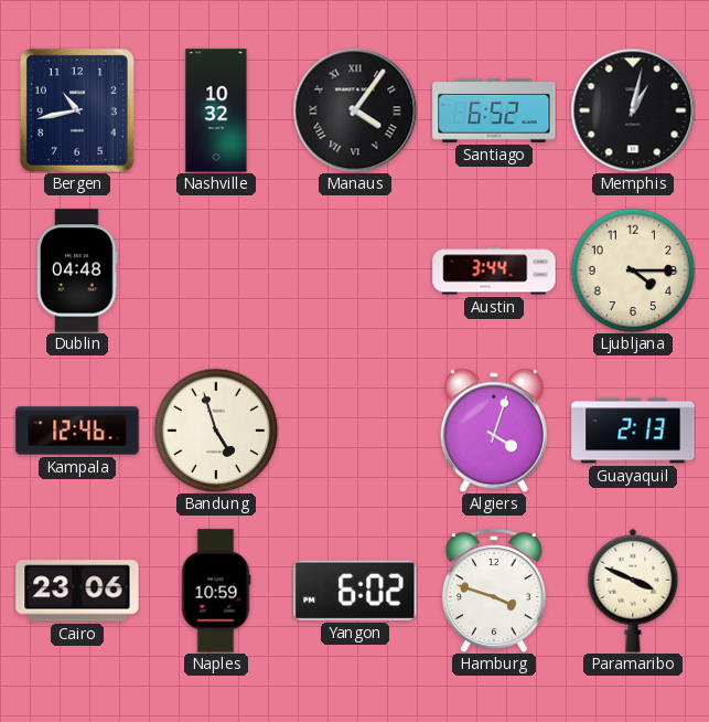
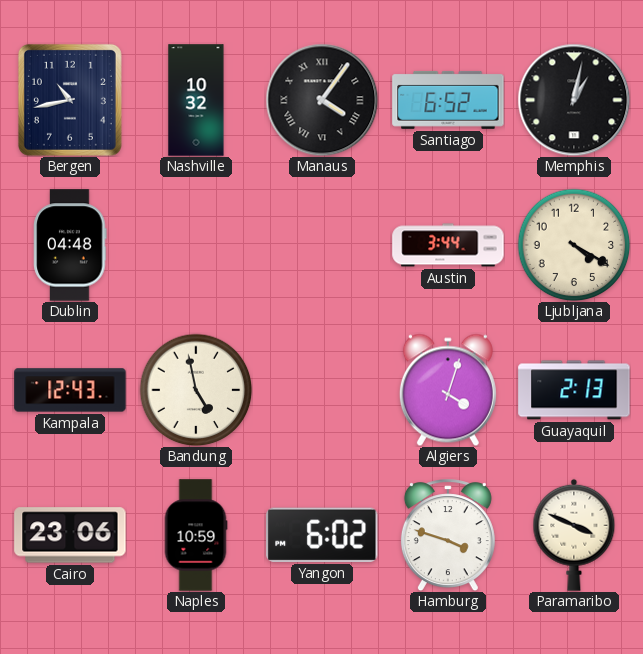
Ljubljana: 4:15 -> 4:20 (574, 245)
Kampala: 12:46 -> 12:43 (70, 390)
Bandung: 4:57 -> 4:58 (196, 390)
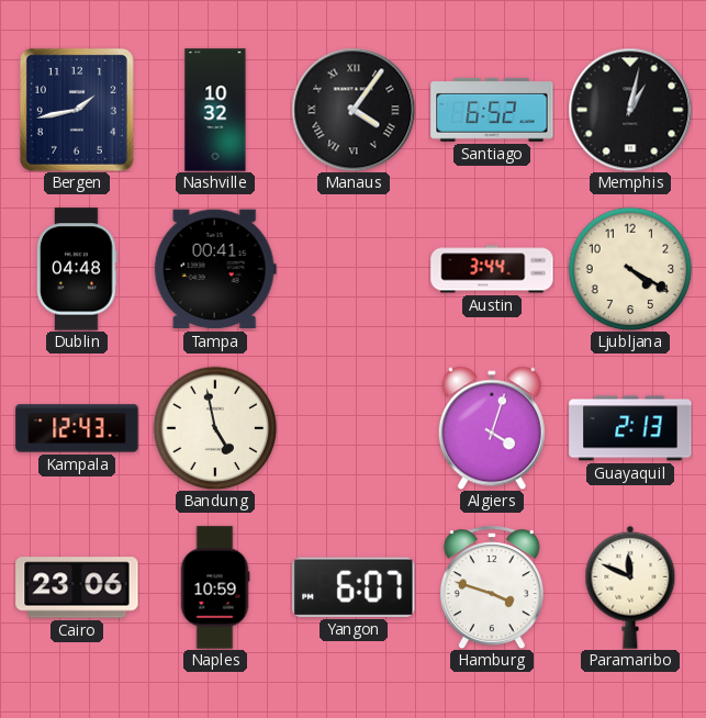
Bergen: 10:43 -> 1:43 (77, 110)
Tampa: none -> 00:41 (215, 269)
Yangon: 6:02 -> 6:07 (354, 587)
Paramaribo: 3:49 -> 11:49 (630, 587)
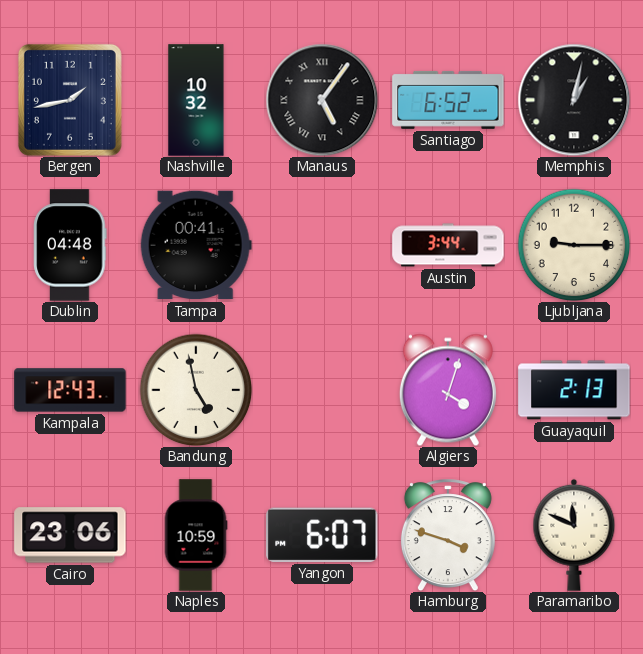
Manaus: 4:06 -> 5:06 (322, 100)
Ljubljana: 4:20 -> 9:15 (574, 245)
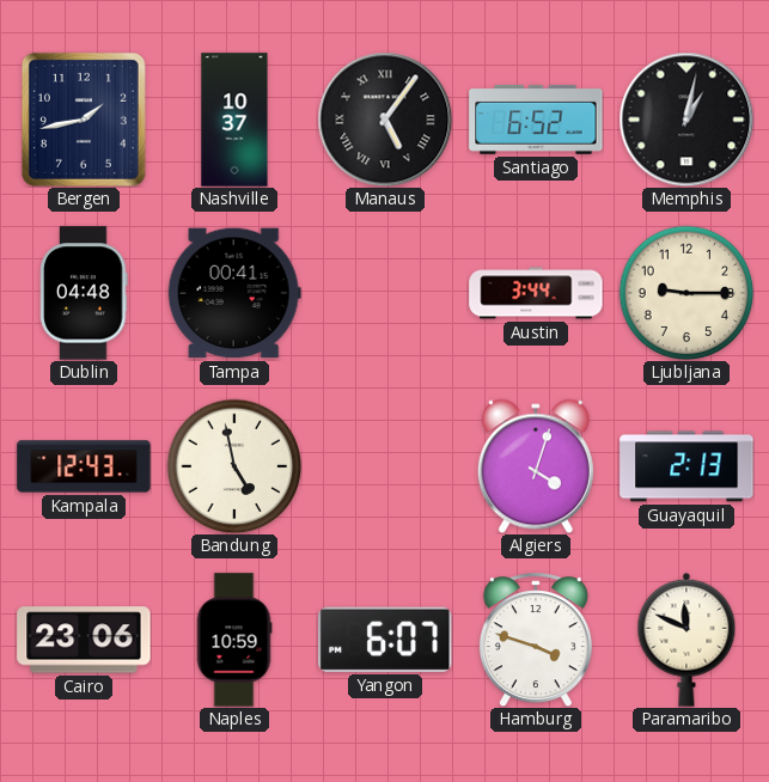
Nashville: 10:32 -> 10:37 (234, 120)
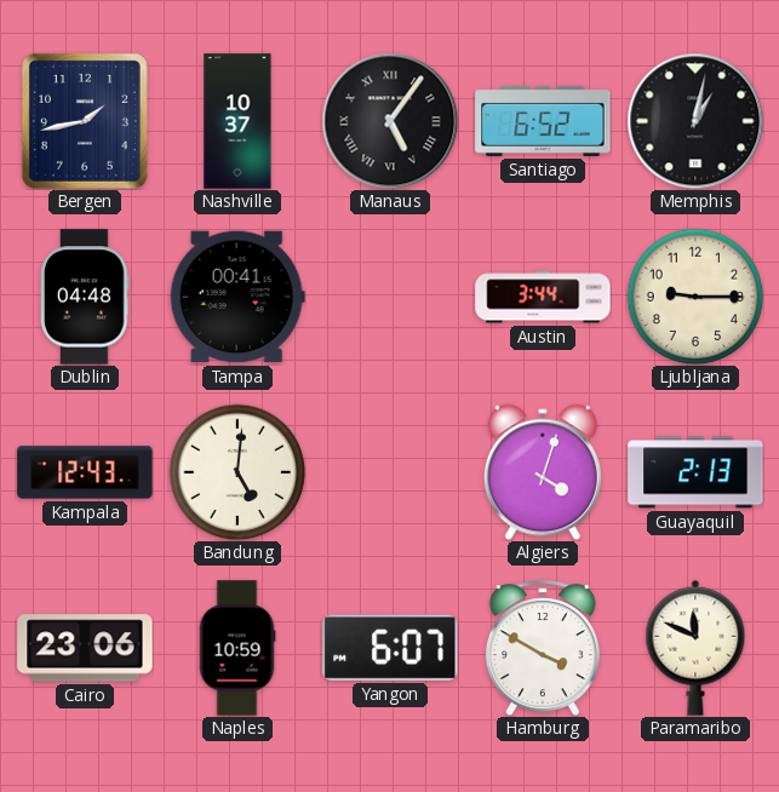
Bandung: 4:58 -> 5:01 (237, 472)
Hamburg: 3:48 -> 3:50 (543, 648)
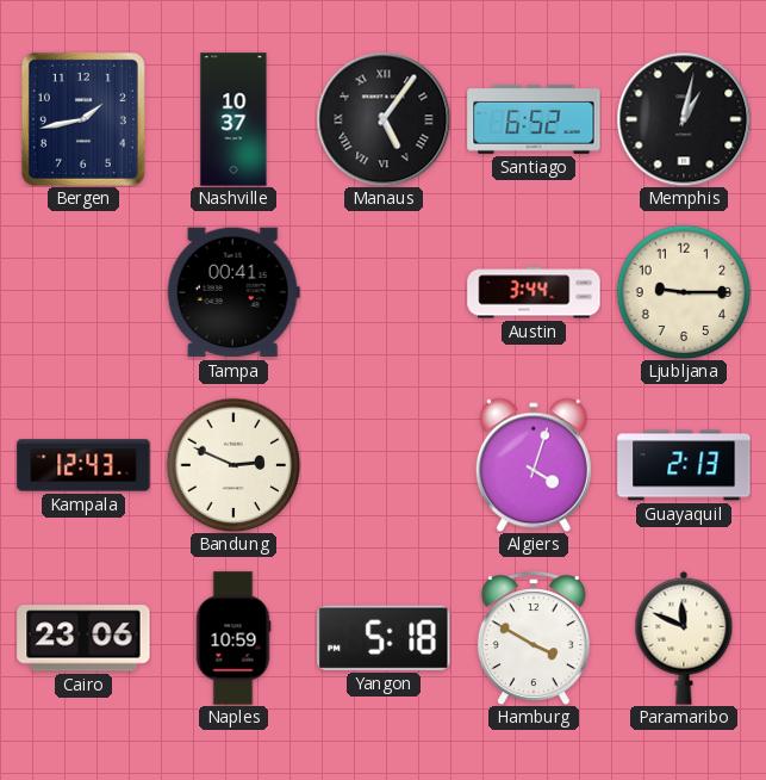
Dublin: 04:48 -> none (85, 297)
Bandung: 5:01 -> 2:49 (233, 465)
Yangon: 6:07 -> 5:18 (384, 638)
